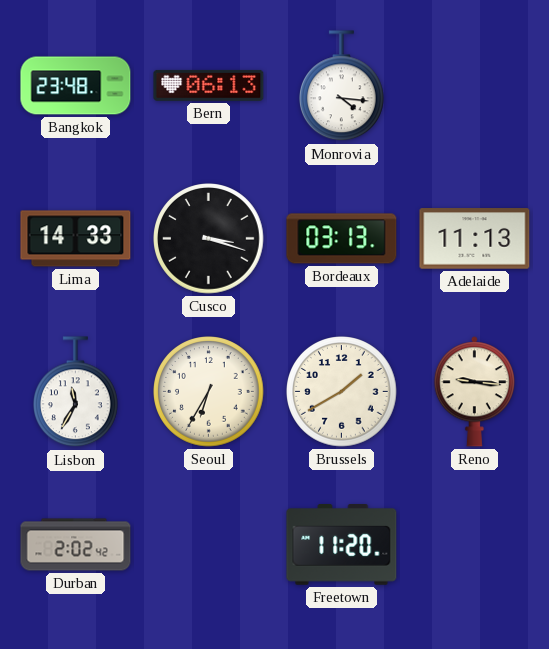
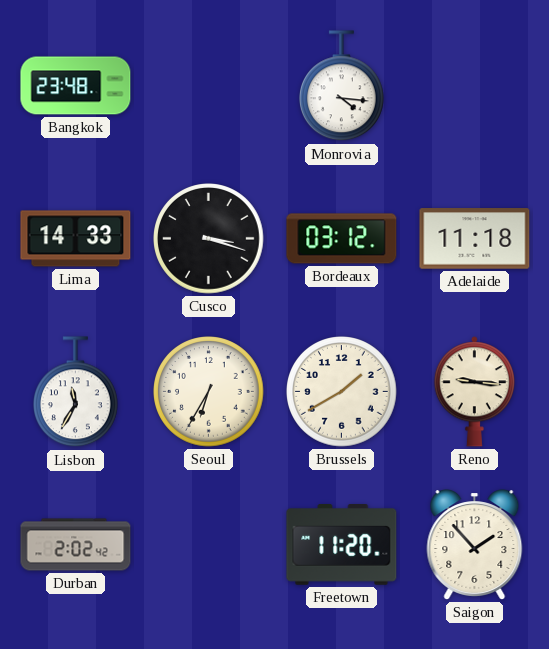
Bern: 06:13 -> none (209, 85)
Bordeaux: 03:13 -> 03:12 (342, 239)
Adelaide: 11:13 -> 11:18 (475, 239)
Saigon: none -> 1:53 (475, 545)
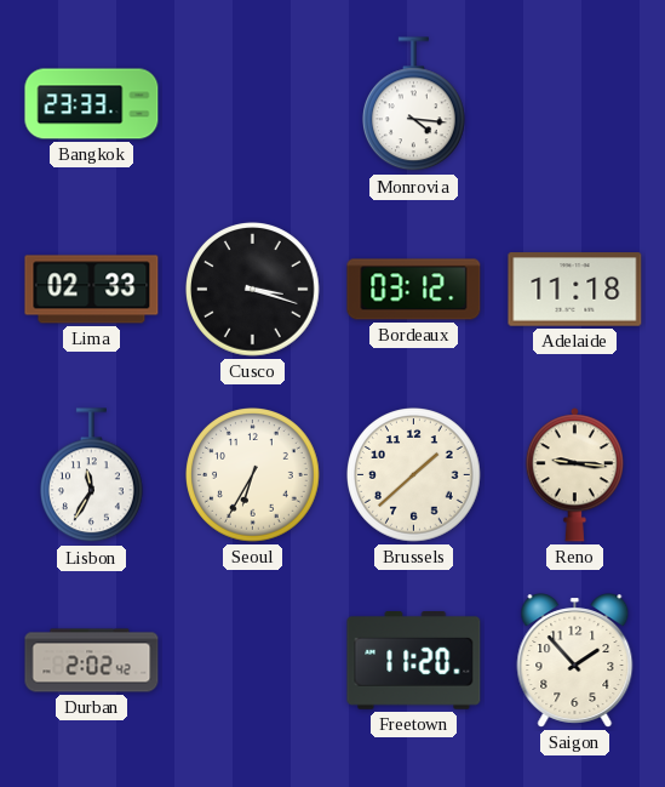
Bangkok: 23:48 -> 23:33 (92, 104)
Lima: 14:33 -> 02:33 (92, 290)
Brussels: 1:40 -> 1:38 (414, 475)
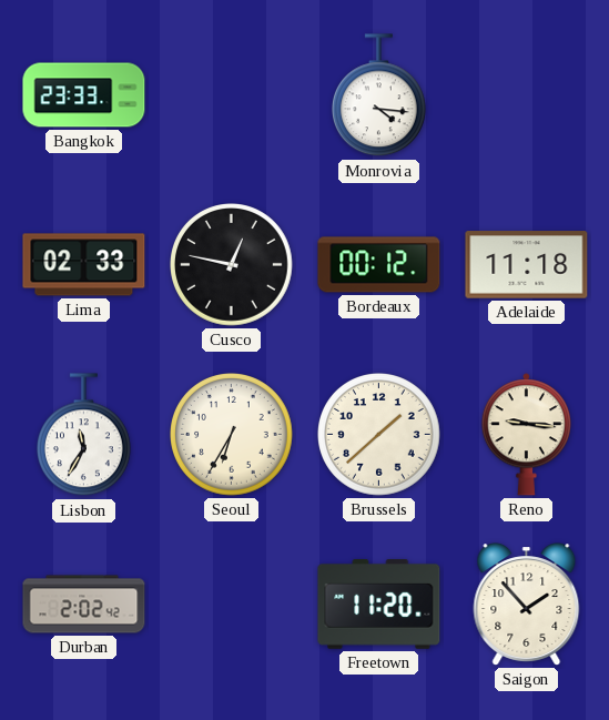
Cusco: 3:18 -> 12:47 (232, 265)
Bordeaux: 03:12 -> 00:12 (379, 265)
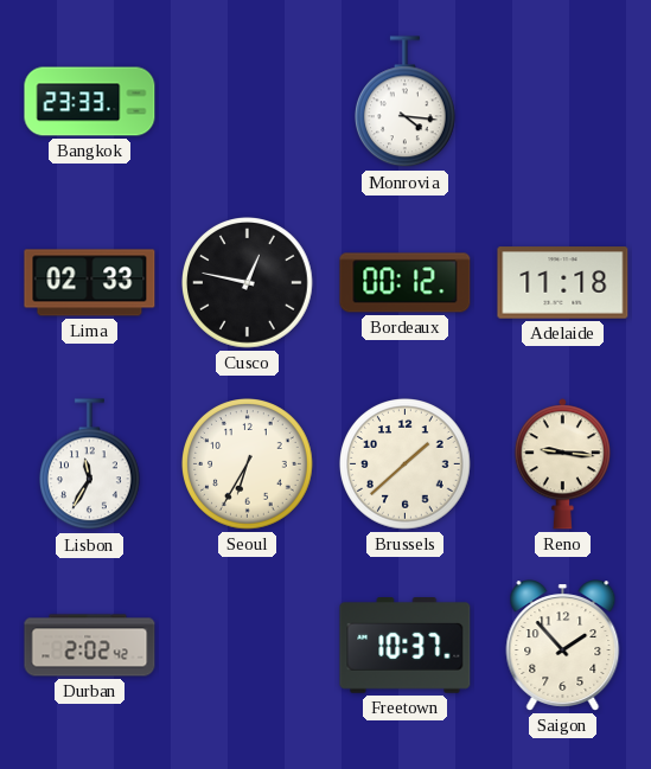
Freetown: 11:20 -> 10:37 (406, 646)
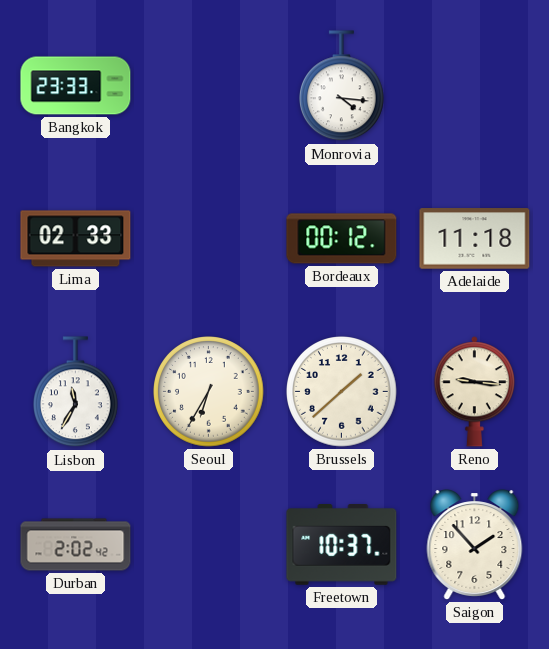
Cusco: 12:47 -> none (248, 283)
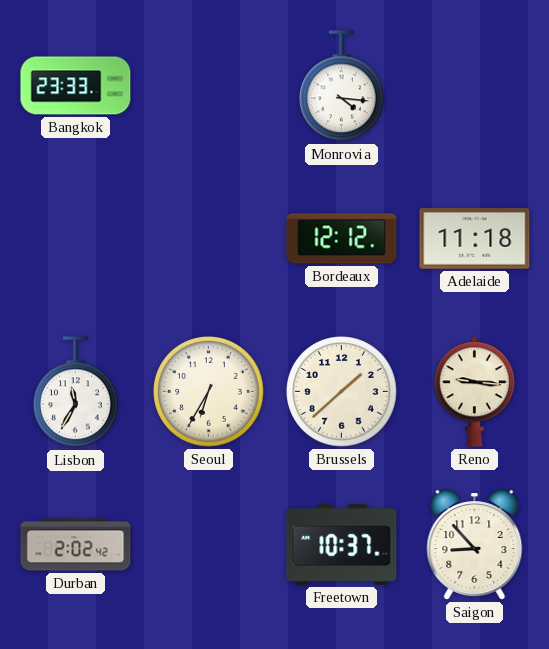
Lima: 02:33 -> none (76, 239)
Bordeaux: 00:12 -> 12:12 (342, 239)
Saigon: 1:53 -> 8:53 (475, 545)
